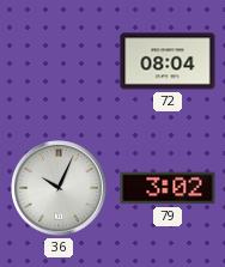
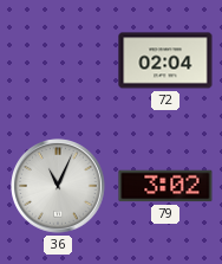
72: 08:04 -> 02:04 (165, 60)
36: 10:04 -> 11:04 (58, 186)
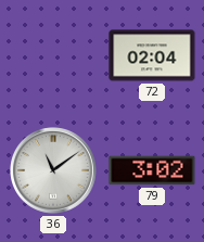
36: 11:04 -> 11:09 (53, 170)
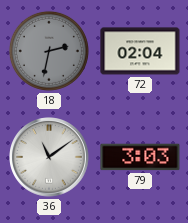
18: none -> 2:32 (49, 51)
79: 3:02 -> 3:03 (140, 157)
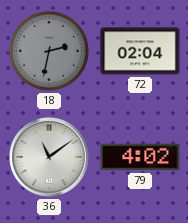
79: 3:03 -> 4:02 (140, 157)
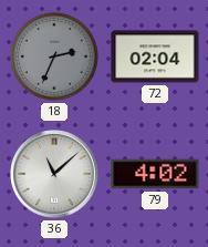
18: 2:32 -> 2:34 (54, 56)
36: 11:09 -> 11:08 (54, 174)
